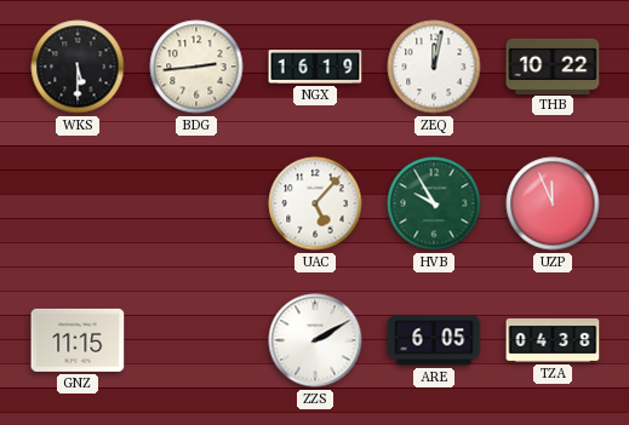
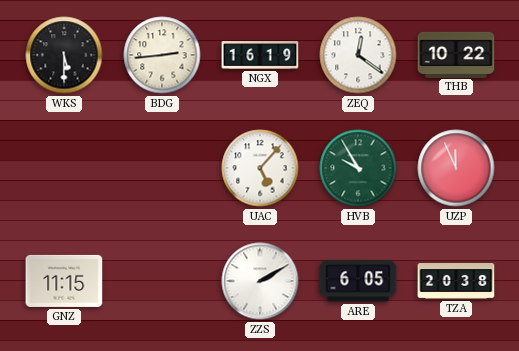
ZEQ: 12:02 -> 12:21 (358, 55)
TZA: 04:38 -> 20:38 (456, 282)
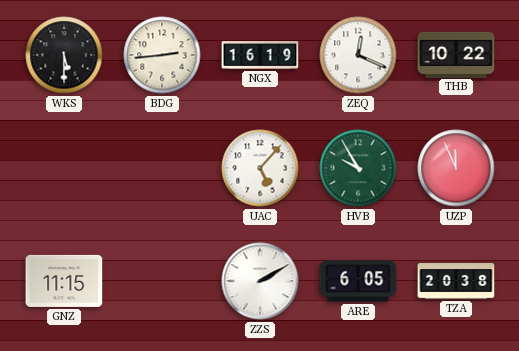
ZEQ: 12:21 -> 12:19 (358, 55)
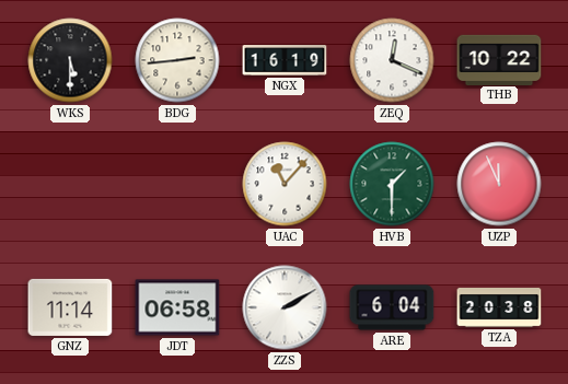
UAC: 5:07 -> 11:07 (285, 184)
HVB: 9:55 -> 1:30 (392, 184)
GNZ: 11:15 -> 11:14 (70, 307)
JDT: none -> 06:58 (177, 307)
ARE: 6:05 -> 6:04 (392, 307)
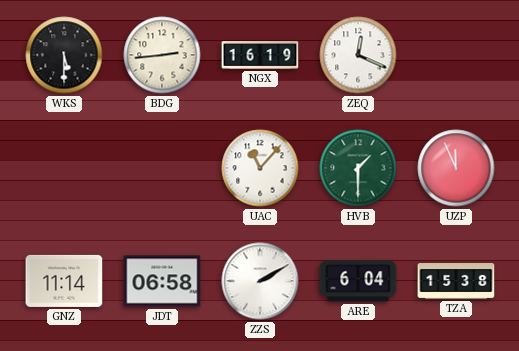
THB: 10:22 -> none (499, 59)
TZA: 20:38 -> 15:38 (456, 282)
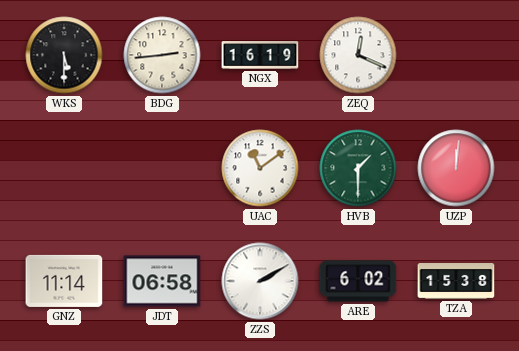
UAC: 11:07 -> 11:09 (260, 168)
UZP: 11:56 -> 12:01 (456, 168)
ARE: 6:04 -> 6:02 (358, 281)
